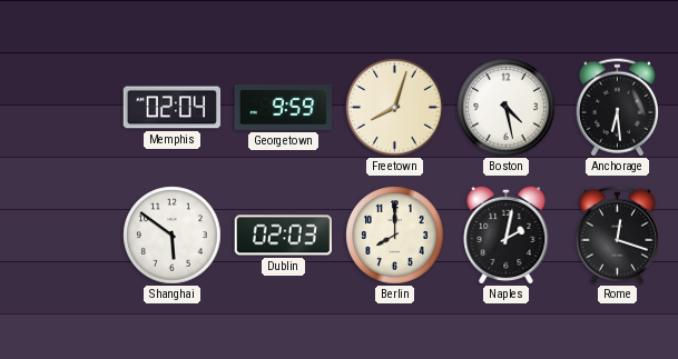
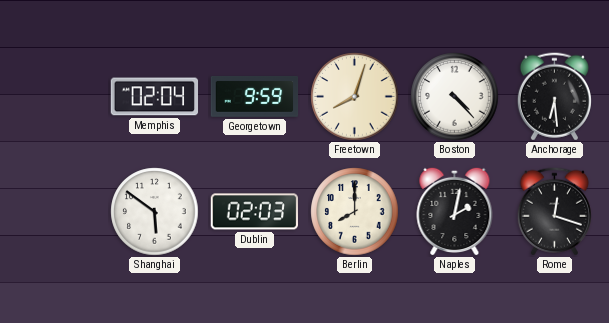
Boston: 4:28 -> 4:23 (455, 97)
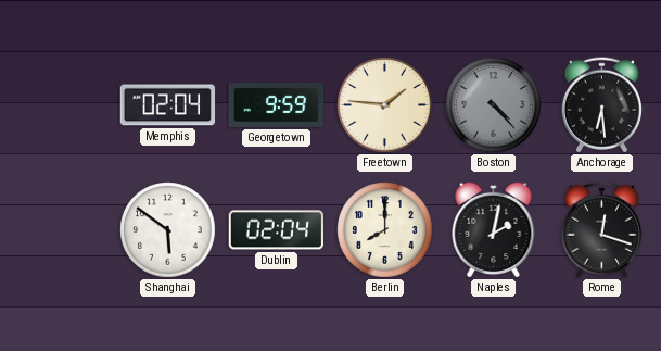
Freetown: 8:03 -> 1:46 (385, 105)
Boston dial: white -> grey (494, 105)
Dublin: 02:03 -> 02:04 (277, 230)
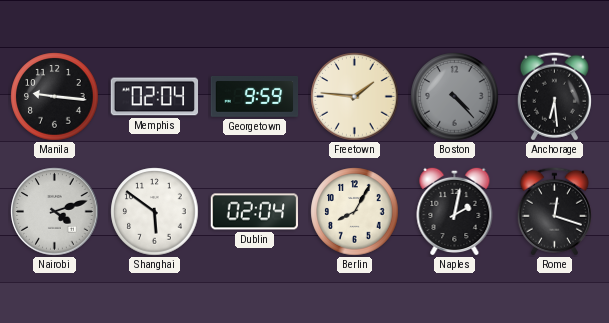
Manila: none -> 9:16 (55, 97)
Nairobi: none -> 4:12 (55, 212)
Berlin: 8:00 -> 8:05 (355, 212)
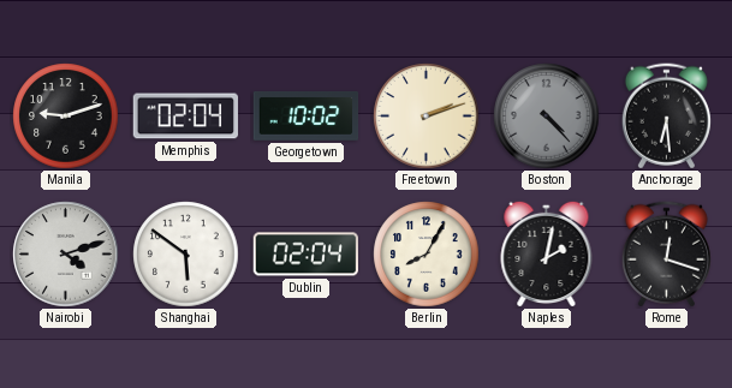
Manila: 9:16 -> 9:12 (66, 117)
Georgetown: 9:59 -> 10:02 (307, 117)
Freetown: 1:46 -> 2:12 (427, 117)
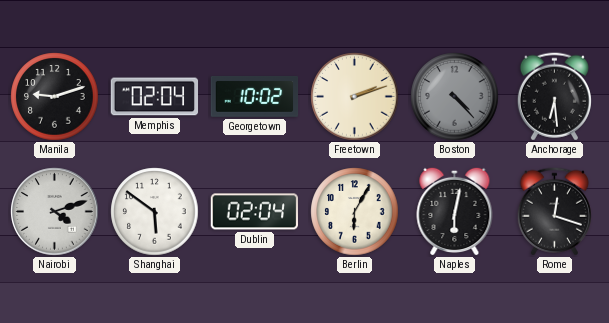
Berlin: 8:05 -> 6:05 (355, 212)
Naples: 2:02 -> 6:02 (455, 211)
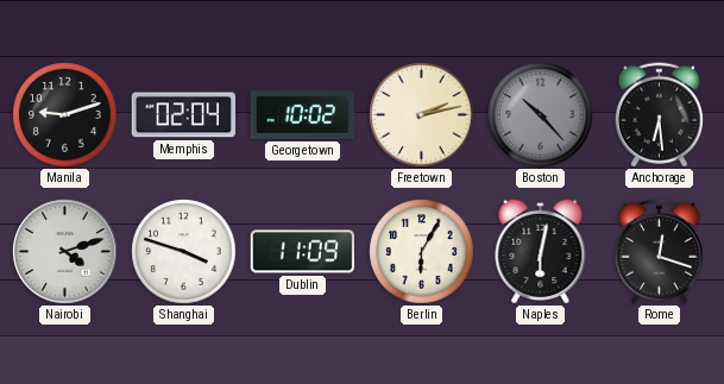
Freetown: 2:12 -> 2:13 (422, 115)
Boston: 4:23 -> 10:23 (541, 115)
Shanghai: 5:51 -> 3:48 (184, 252)
Dublin: 02:04 -> 11:09 (303, 252)
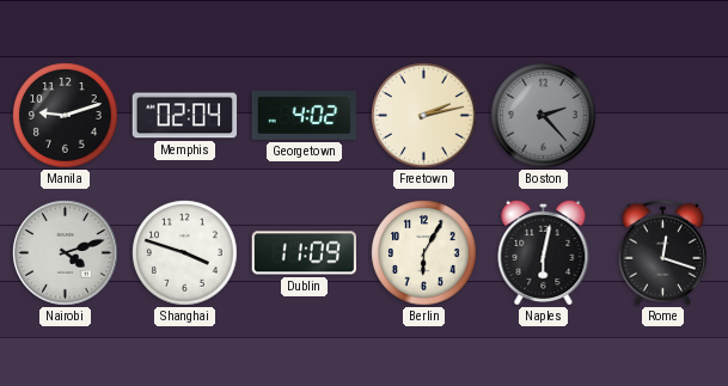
Georgetown: 10:02 -> 4:02 (305, 116)
Boston: 10:23 -> 2:23 (544, 116)
Anchorage: 6:29 -> none (659, 115)
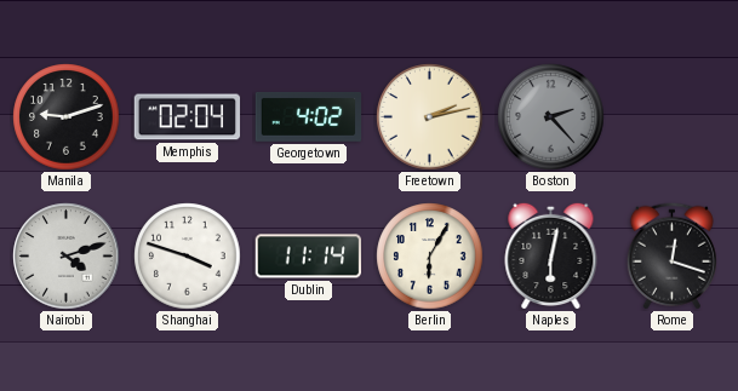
Dublin: 11:09 -> 11:14 (309, 257)
